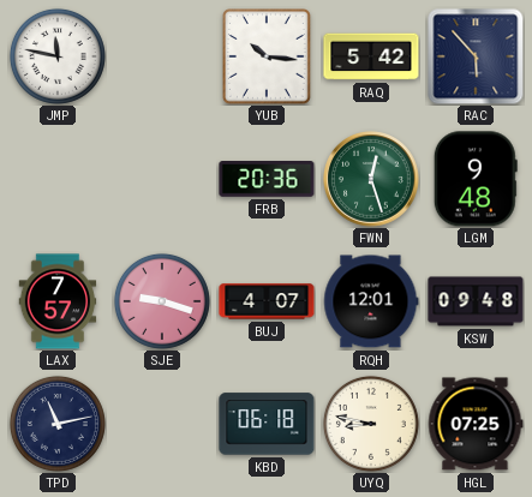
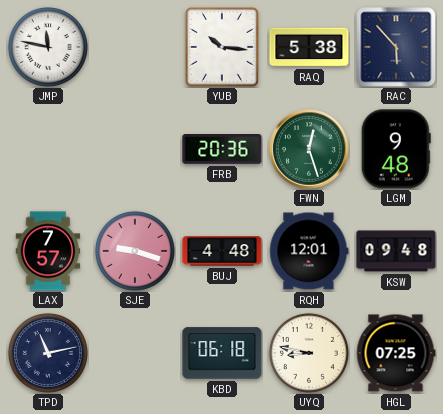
RAQ: 5:42 -> 5:38 (309, 47)
BUJ: 4:07 -> 4:48 (222, 251)
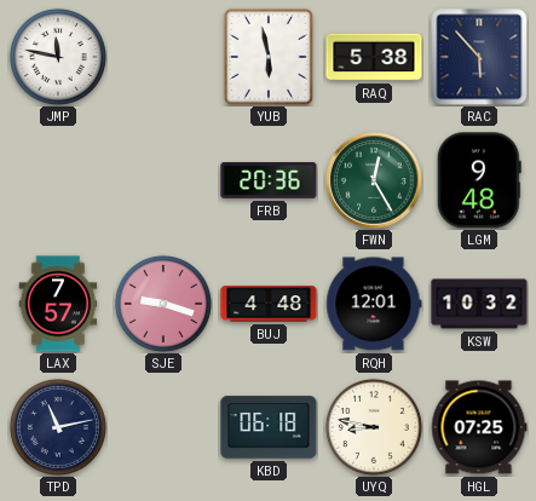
YUB: 10:16 -> 5:58 (270, 58)
FWN: 12:27 -> 12:25 (374, 180)
KSW: 09:48 -> 10:32 (479, 304)
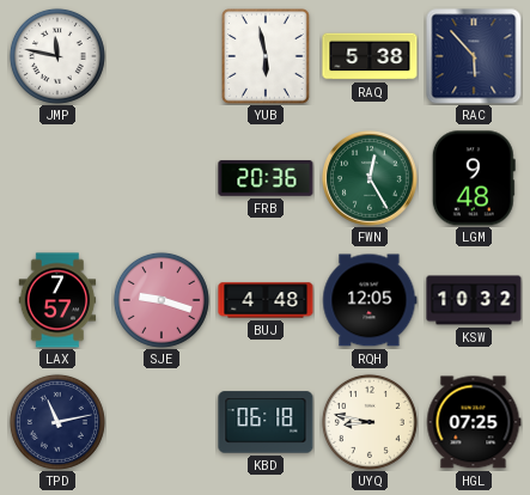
RQH: 12:01 -> 12:05 (370, 300)
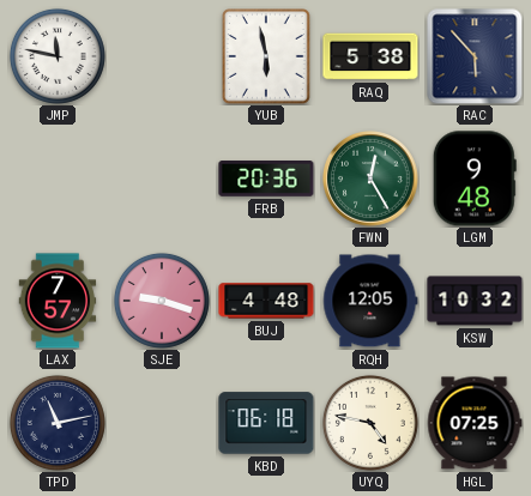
UYQ: 8:47 -> 4:47 (370, 423)
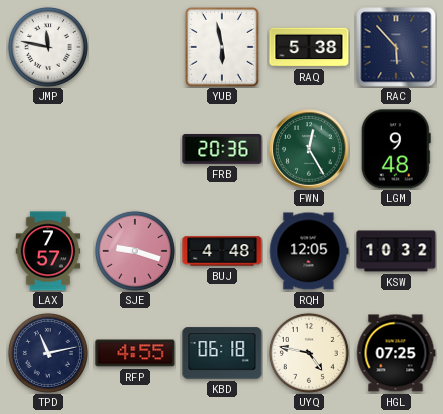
RFP: none -> 4:55 (135, 353)
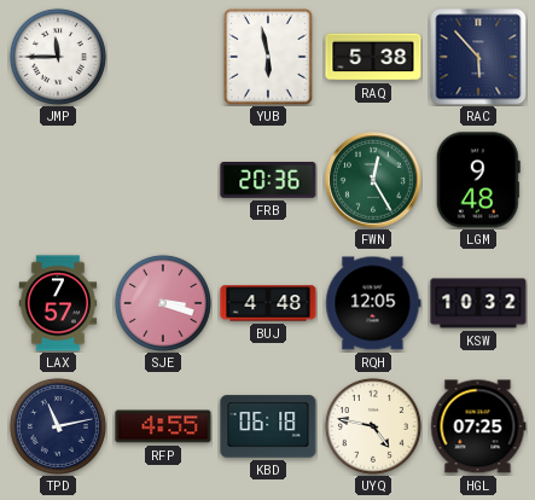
JMP: 11:47 -> 11:45 (58, 57)
SJE: 9:18 -> 3:18 (163, 303)
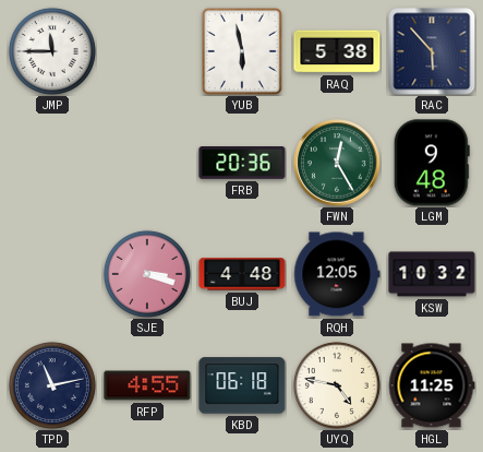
LAX: 7:57 -> none (58, 303)
HGL: 07:25 -> 11:25 (432, 385)
